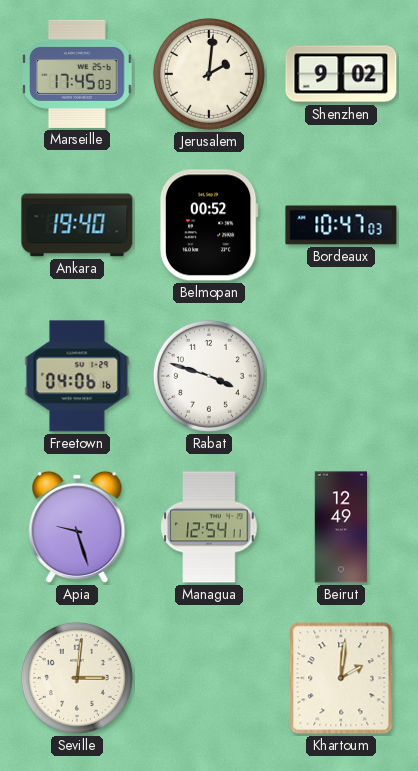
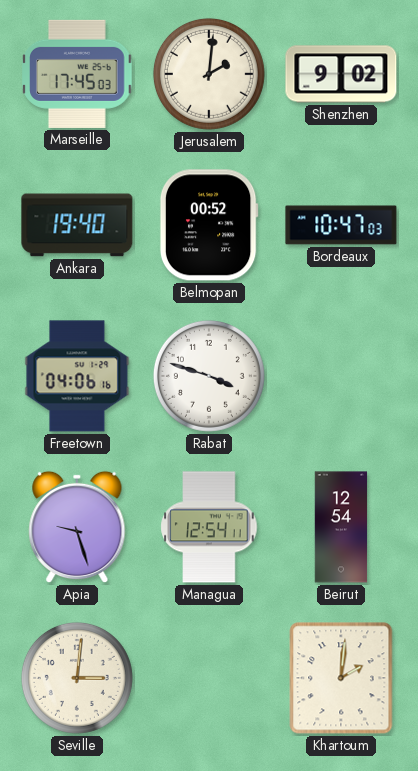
Beirut: 12:49 -> 12:54 (341, 527)
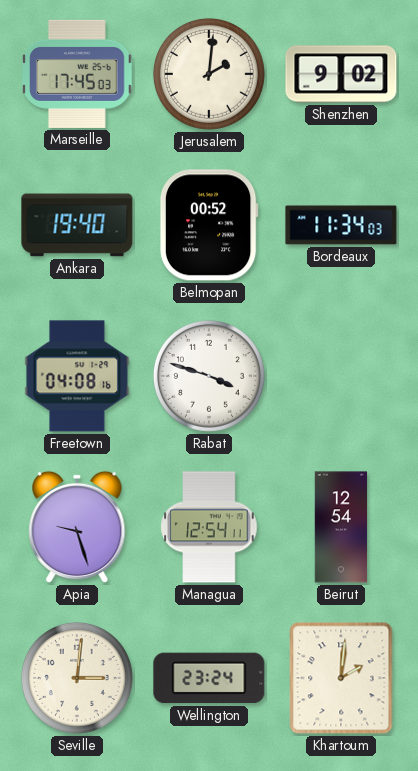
Bordeaux: 10:47 -> 11:34 (341, 225)
Freetown: 04:06 -> 04:08 (77, 376)
Wellington: none -> 23:24 (209, 678)
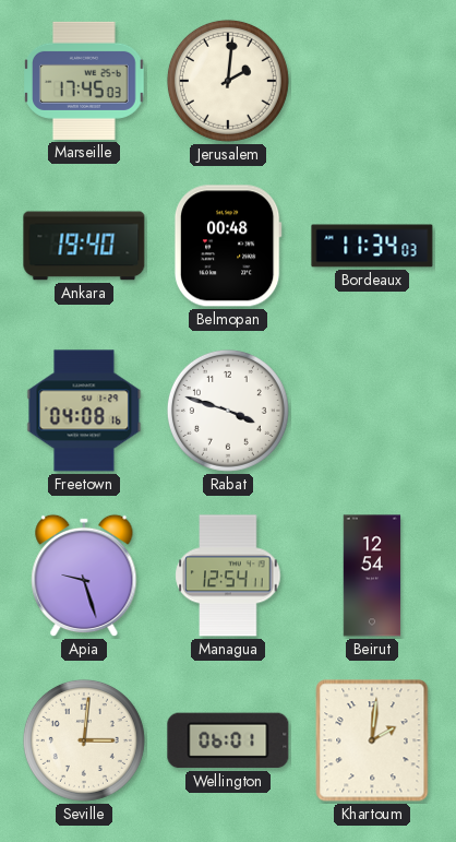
Shenzhen: 9:02 -> none (341, 74)
Belmopan: 00:52 -> 00:48 (228, 246)
Wellington: 23:24 -> 06:01 (228, 740)
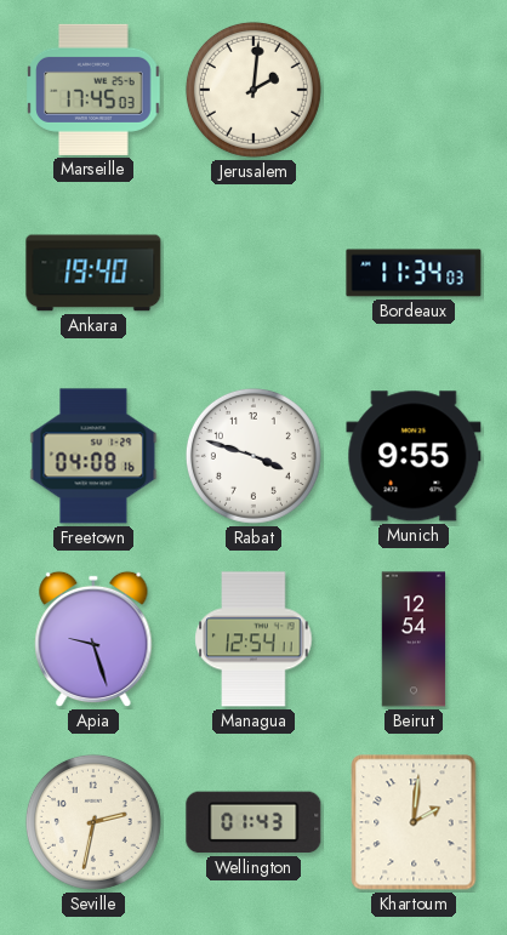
Belmopan: 00:48 -> none (228, 246)
Munich: none -> 9:55 (414, 456)
Seville: 3:01 -> 2:32 (93, 822)
Wellington: 06:01 -> 01:43 (253, 822)
